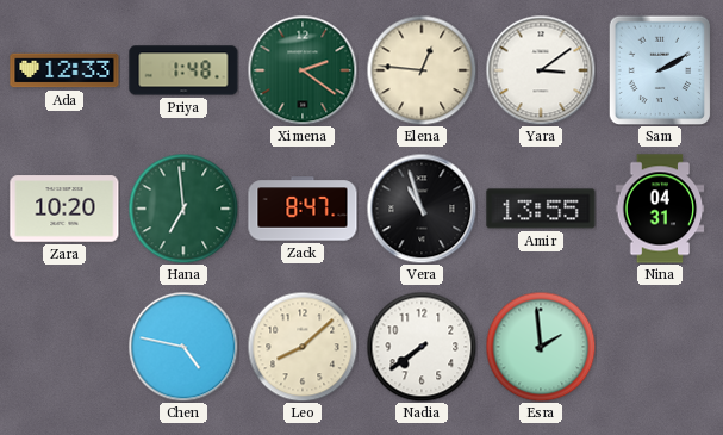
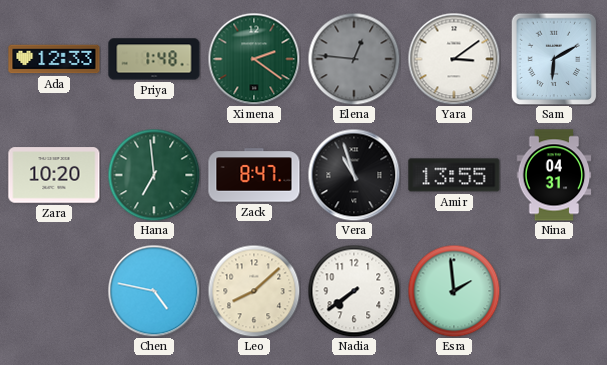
Elena dial: cream -> grey (354, 59)
Sam: 2:10 -> 6:10 (554, 59)
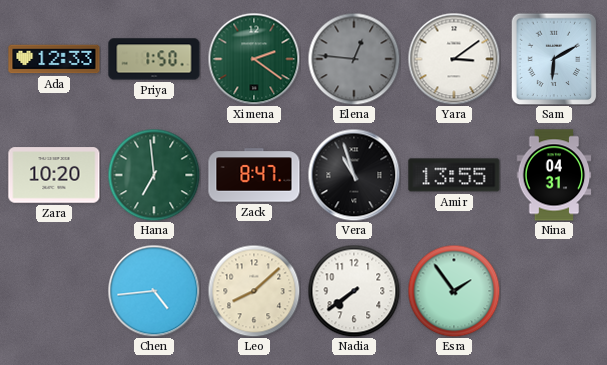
Priya: 1:48 -> 1:50 (154, 59)
Chen: 4:47 -> 4:44 (154, 291)
Esra: 1:59 -> 1:54 (454, 291)
